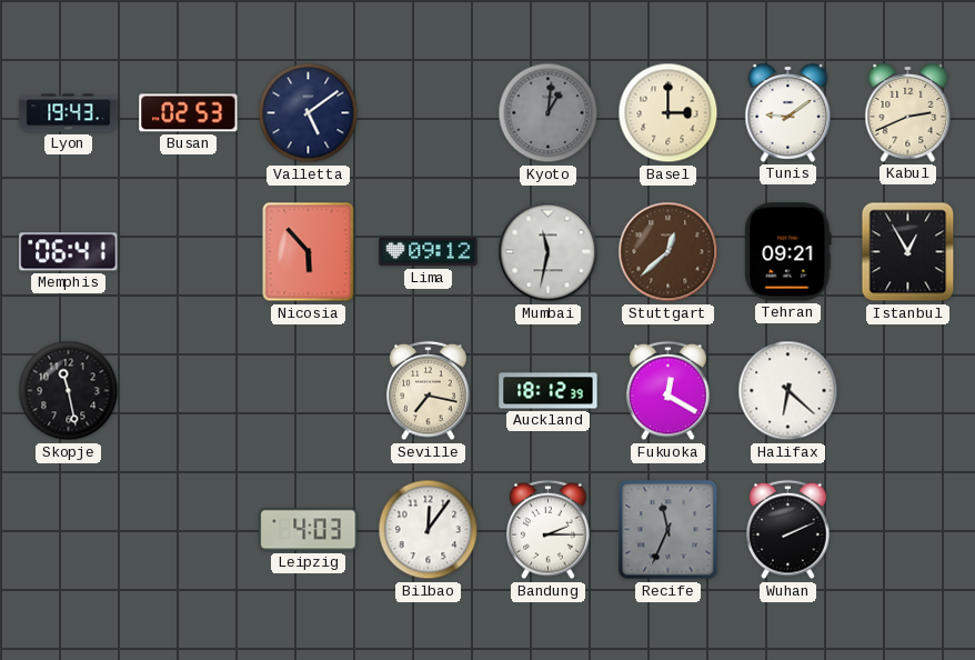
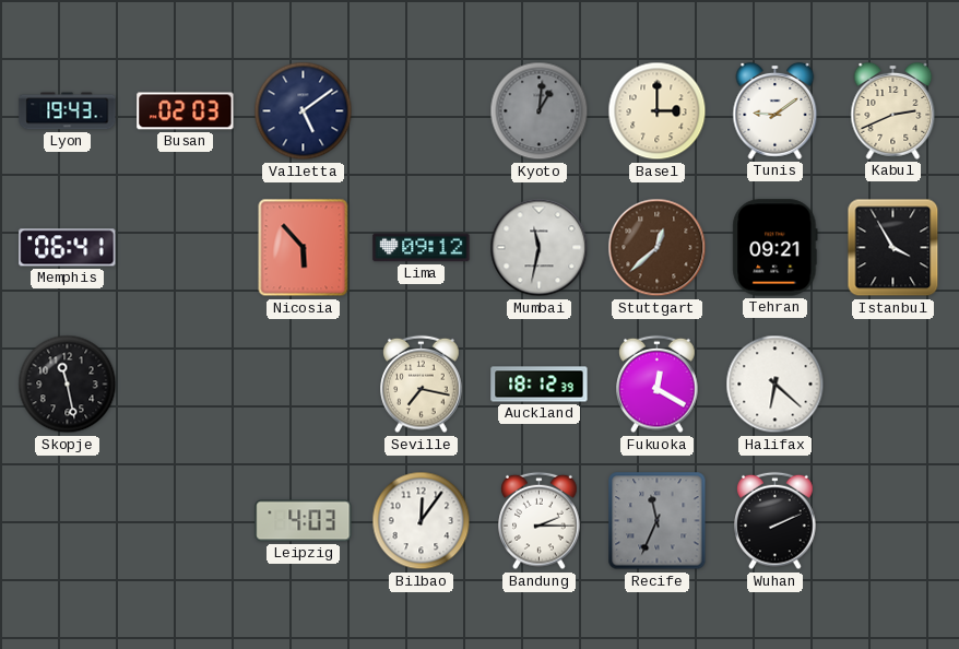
Busan: 02:53 -> 02:03 (186, 111)
Istanbul: 12:55 -> 3:55 (893, 248)
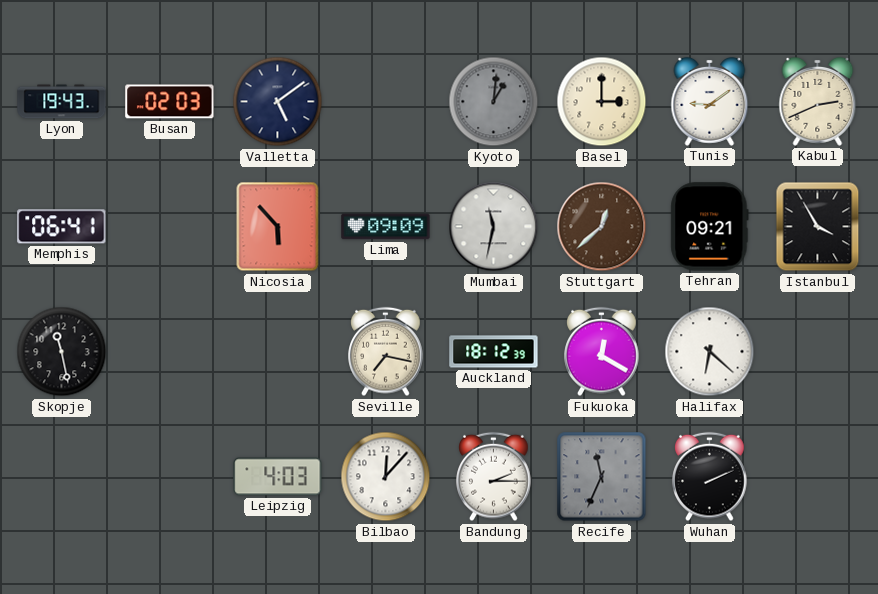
Lima: 09:12 -> 09:09 (386, 227)
Bilbao: 12:06 -> 12:07 (386, 477)
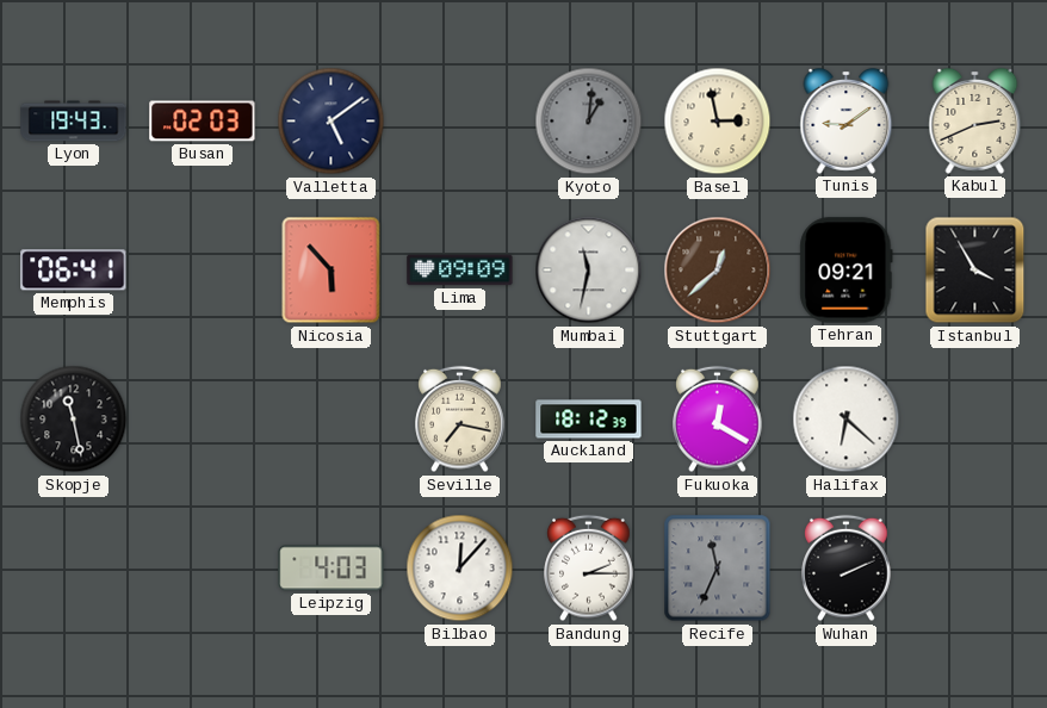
Basel: 3:00 -> 2:58 (718, 122)
